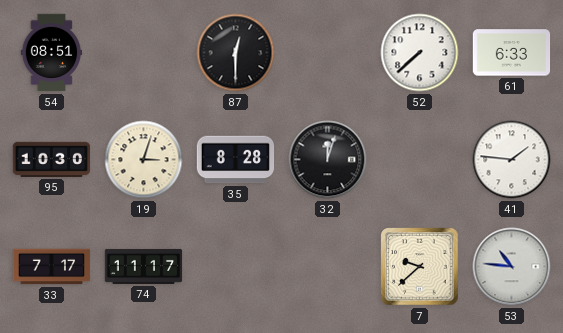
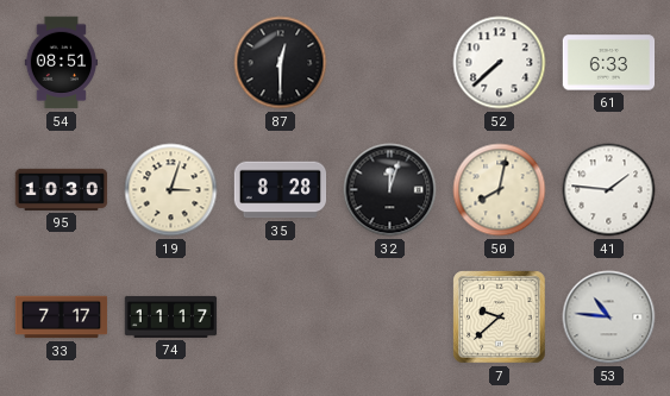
50: none -> 8:02 (500, 190)
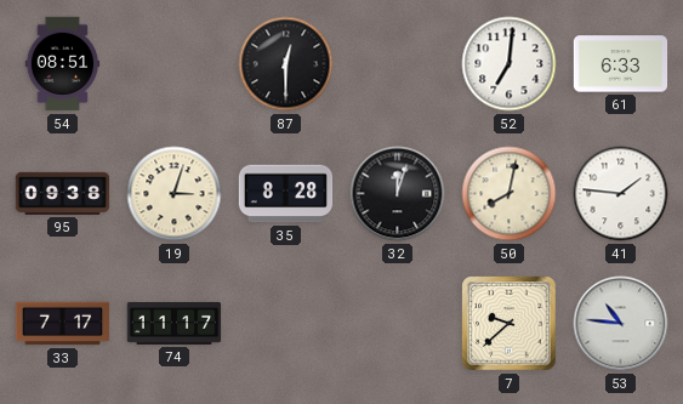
52: 7:38 -> 7:01 (510, 64)
95: 10:30 -> 09:38 (63, 193)
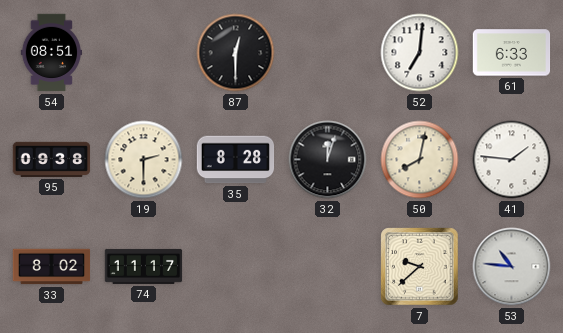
19: 3:03 -> 2:30 (144, 160)
33: 7:17 -> 8:02 (52, 267)
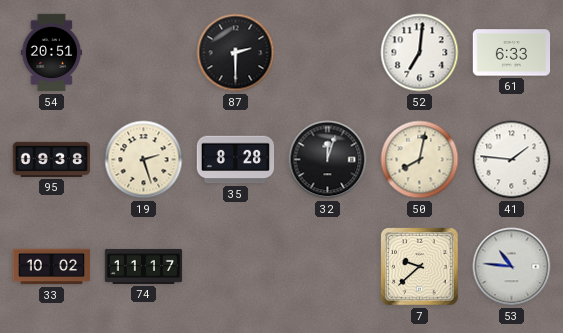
54: 08:51 -> 20:51 (51, 53)
87: 12:30 -> 2:30 (236, 53)
19: 2:30 -> 2:27 (144, 160)
33: 8:02 -> 10:02 (52, 267)
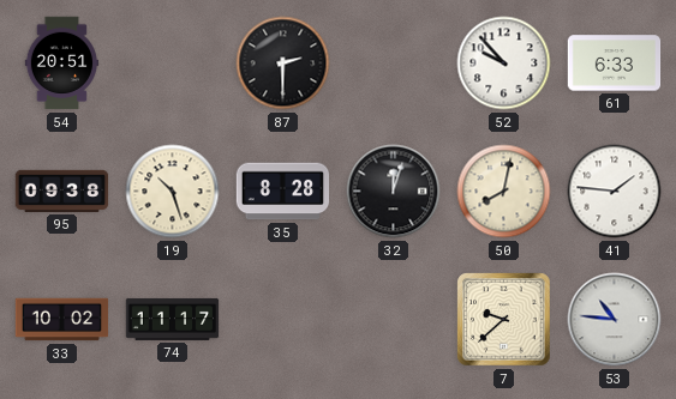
52: 7:01 -> 9:53 (504, 64)
19: 2:27 -> 10:27 (173, 192)
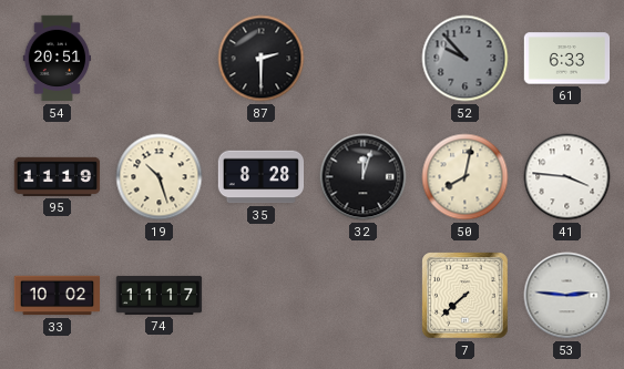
52 dial: white -> grey (466, 59)
95: 09:38 -> 11:19 (58, 176)
41: 1:46 -> 3:46 (567, 177)
7: 9:38 -> 7:38 (466, 296)
53: 10:46 -> 2:46 (567, 296)
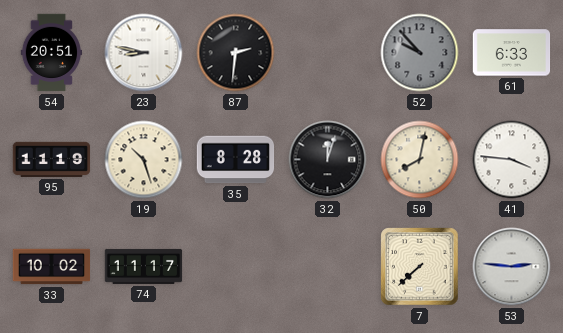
23: none -> 8:47 (144, 53)
87: 2:30 -> 2:31 (236, 53)
